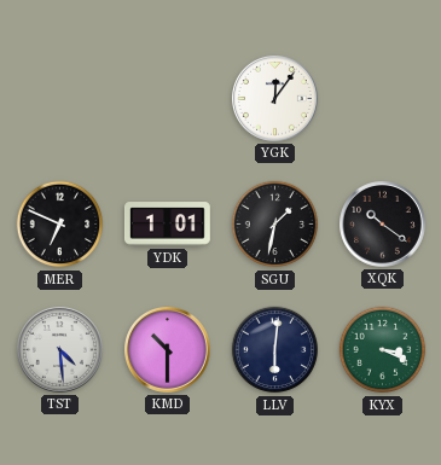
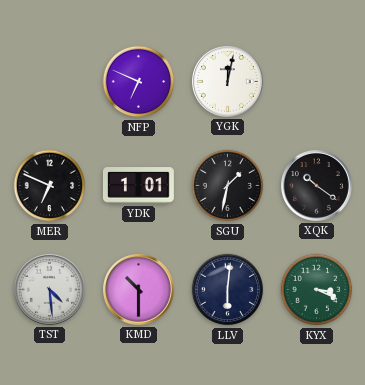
NFP: none -> 6:49 (139, 82)
YGK: 12:06 -> 12:02 (228, 82)
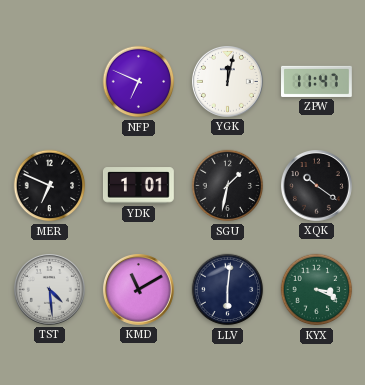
ZPW: none -> 11:47 (317, 81)
KMD: 10:30 -> 11:10 (139, 290)
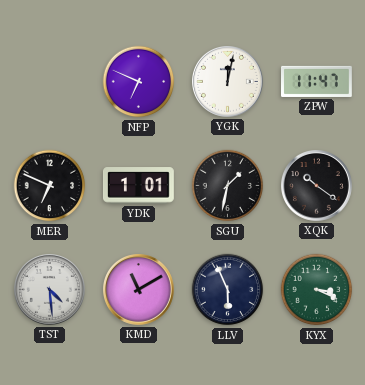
LLV: 6:01 -> 5:56 (228, 290)
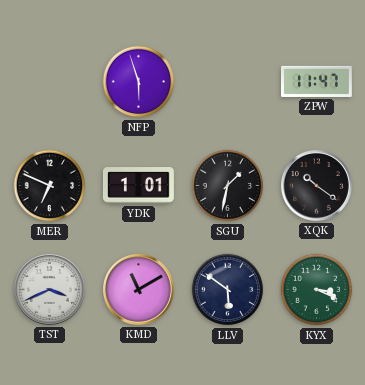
NFP: 6:49 -> 5:57 (139, 82)
YGK: 12:02 -> none (228, 82)
TST: 4:29 -> 3:41 (50, 290)
LLV: 5:56 -> 5:51 (228, 290)
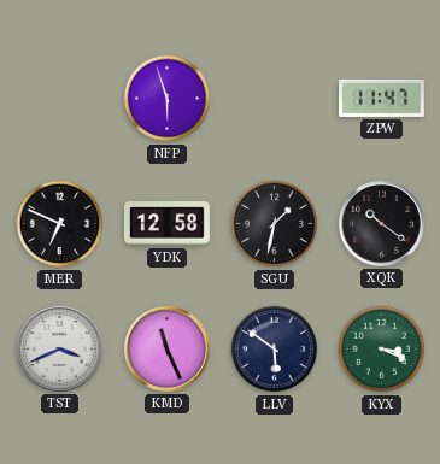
YDK: 1:01 -> 12:58 (166, 224)
KMD: 11:10 -> 11:26 (168, 350)
